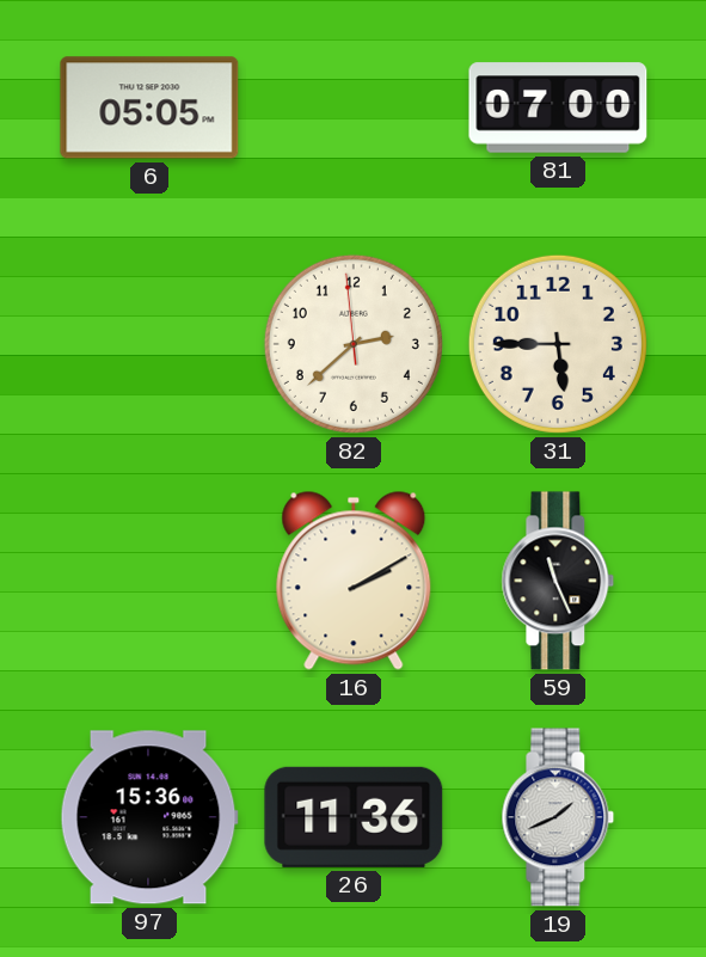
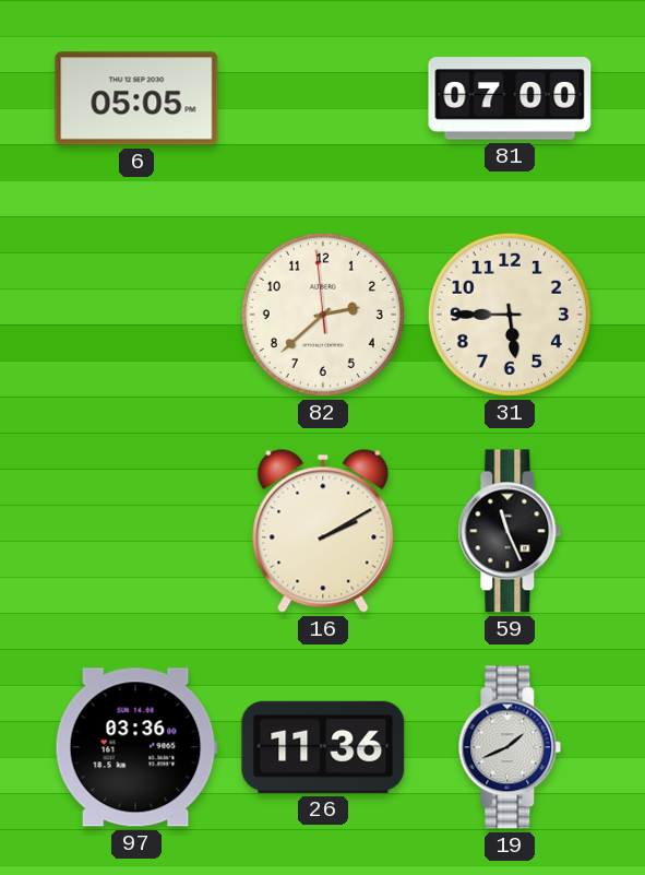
97: 15:36 -> 03:36 (136, 747)
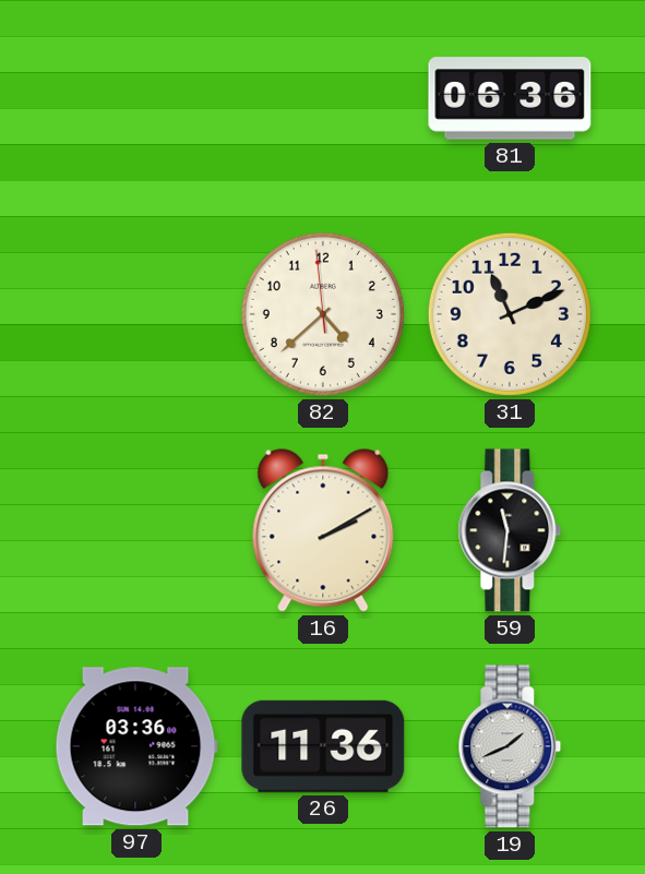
6: 05:05 -> none (136, 98)
81: 07:00 -> 06:36 (510, 98)
82: 2:37 -> 4:37 (323, 314)
31: 5:45 -> 11:11 (510, 314)
59: 11:26 -> 11:31 (510, 530)
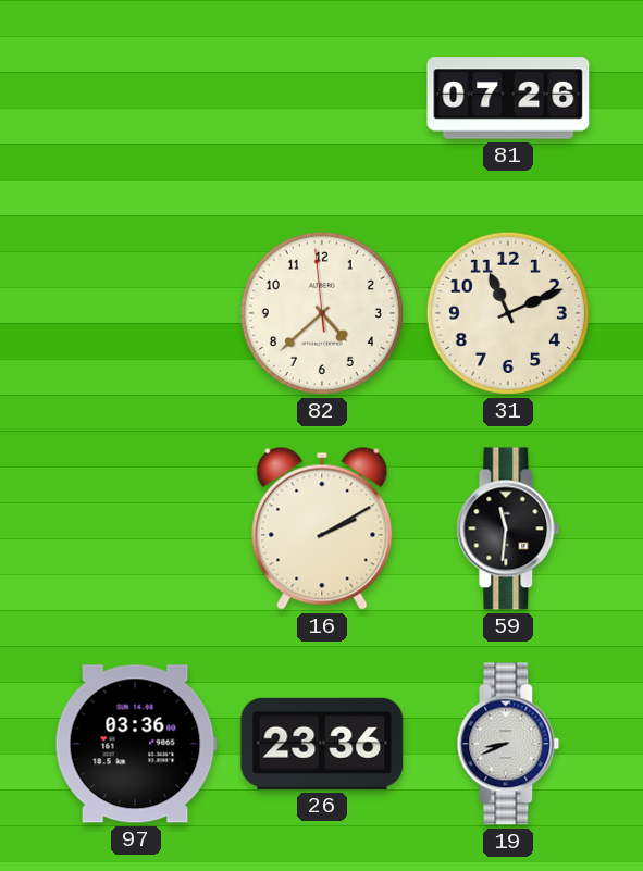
81: 06:36 -> 07:26 (508, 98)
26: 11:36 -> 23:36 (322, 744)
19: 1:41 -> 8:41 (508, 744)
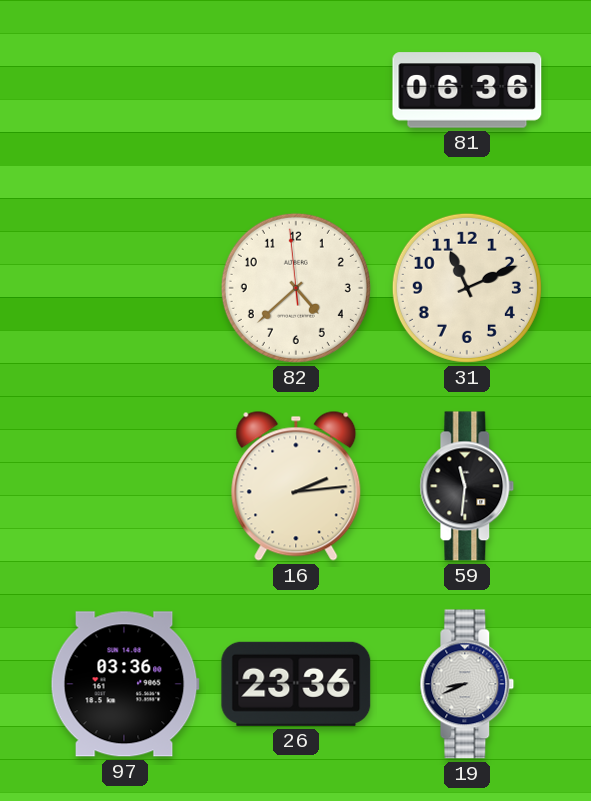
81: 07:26 -> 06:36 (467, 90)
16: 2:10 -> 2:14 (296, 486)
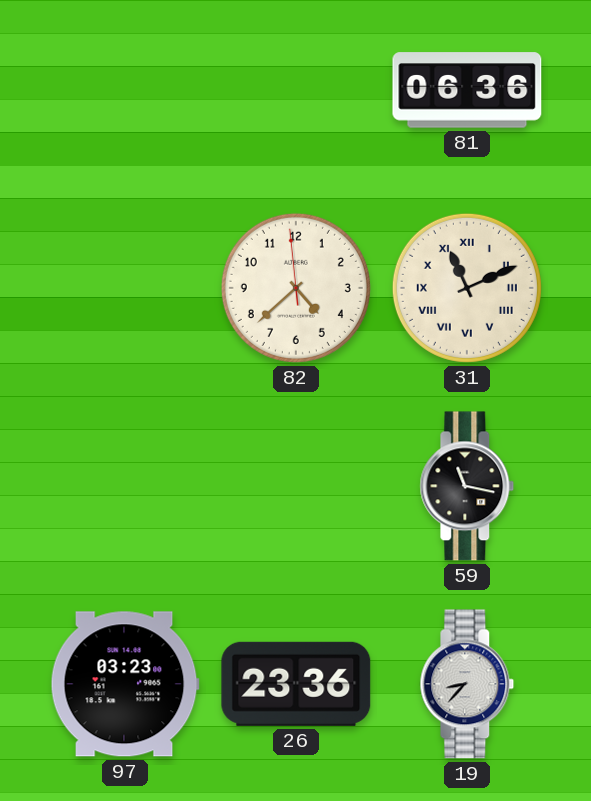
31 numerals: Arabic -> Roman (467, 288)
16: 2:14 -> none (296, 486)
59: 11:31 -> 11:17 (467, 486)
97: 03:36 -> 03:23 (125, 684)
19: 8:41 -> 8:37 (467, 684)
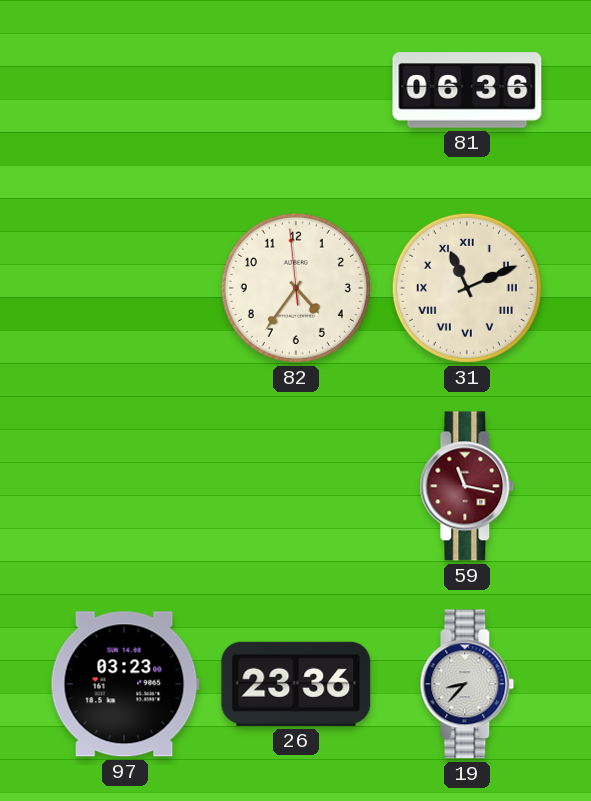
82: 4:37 -> 4:35 (296, 288)
59 dial: black -> burgundy (467, 486)
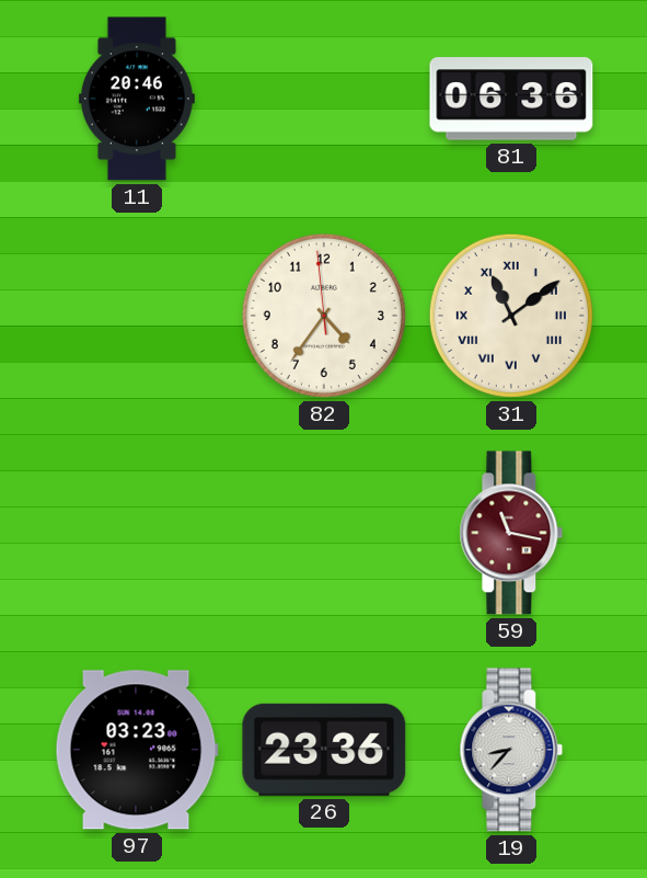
11: none -> 20:46 (137, 99)
31: 11:11 -> 11:09 (511, 316)
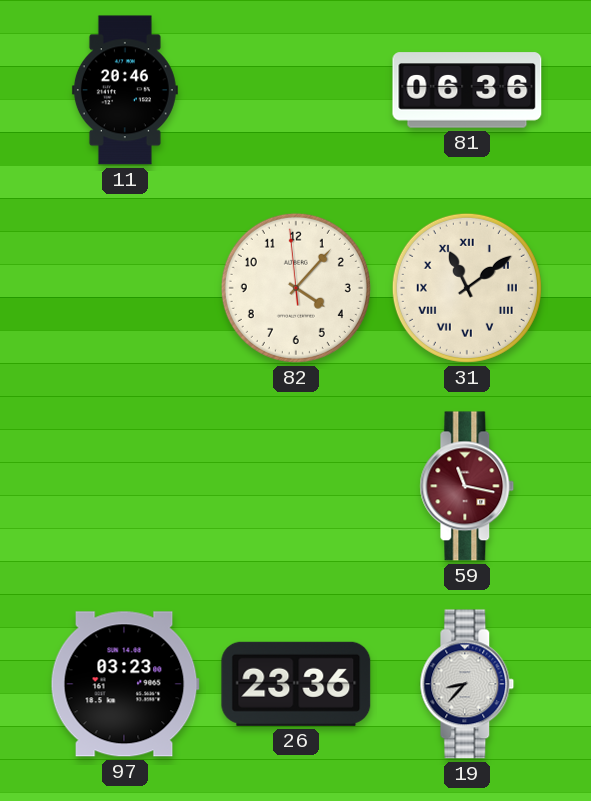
82: 4:35 -> 4:06 (296, 288)
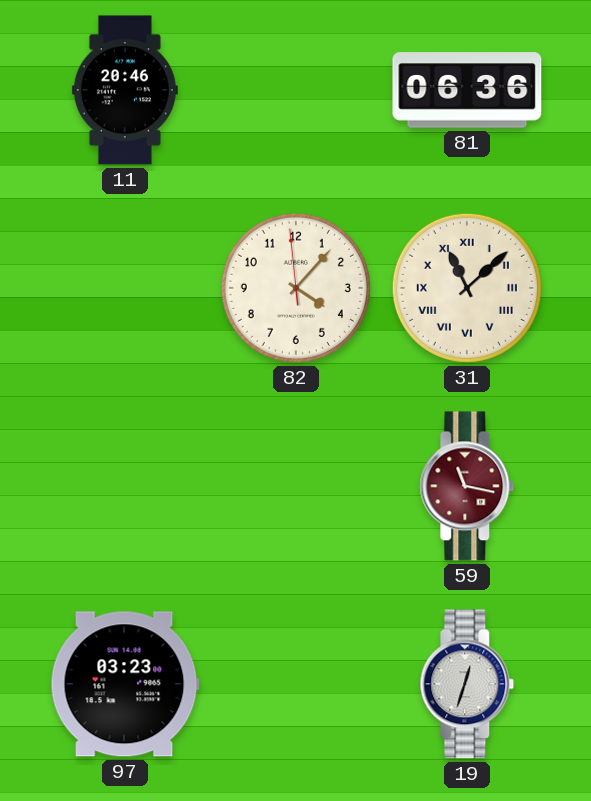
31: 11:09 -> 11:08 (467, 288)
26: 23:36 -> none (296, 684)
19: 8:37 -> 12:33 (467, 684)
